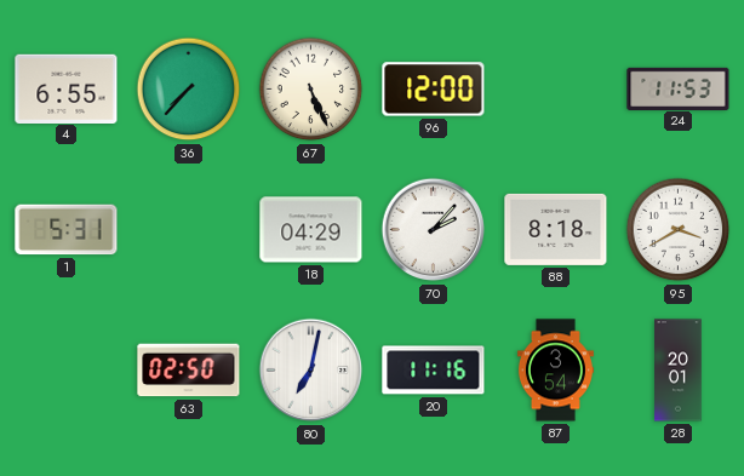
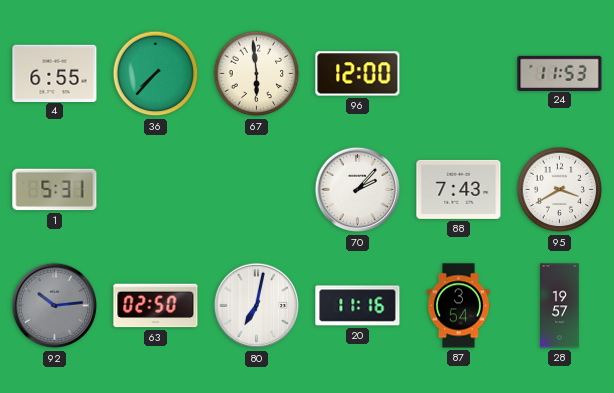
67: 5:26 -> 5:59 (257, 74)
18: 04:29 -> none (311, 230)
88: 8:18 -> 7:43 (459, 189)
92: none -> 10:14 (55, 306)
28: 20:01 -> 19:57 (560, 306)
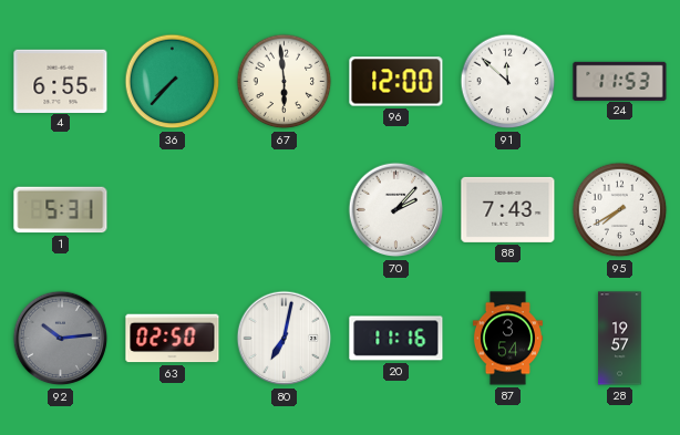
91: none -> 11:52 (508, 82)
95: 3:40 -> 7:40 (620, 210)
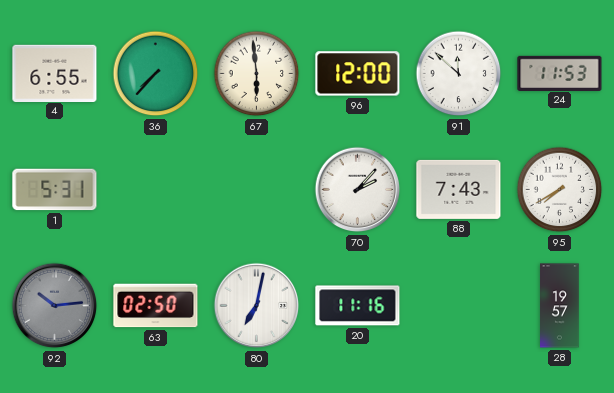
87: 3:54 -> none (507, 339)
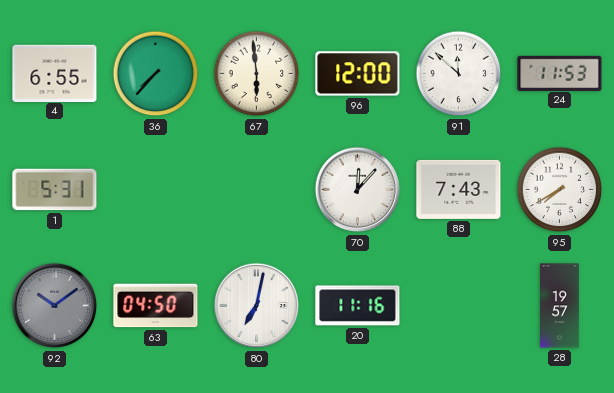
70: 2:07 -> 12:07 (358, 190)
92: 10:14 -> 10:09 (55, 306)
63: 02:50 -> 04:50 (156, 306)
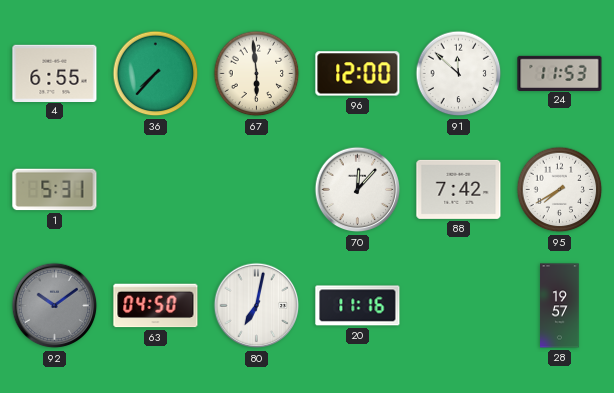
88: 7:43 -> 7:42 (459, 189)
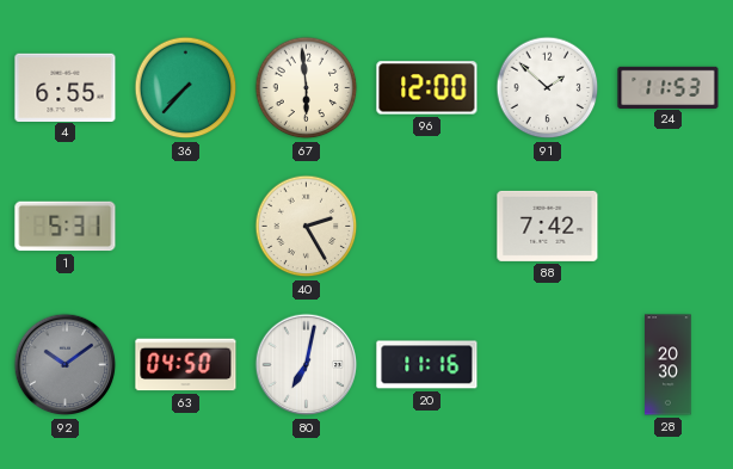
91: 11:52 -> 1:52 (548, 88)
40: none -> 2:25 (307, 227)
70: 12:07 -> none (358, 190)
95: 7:40 -> none (560, 190)
28: 19:57 -> 20:30 (669, 365)
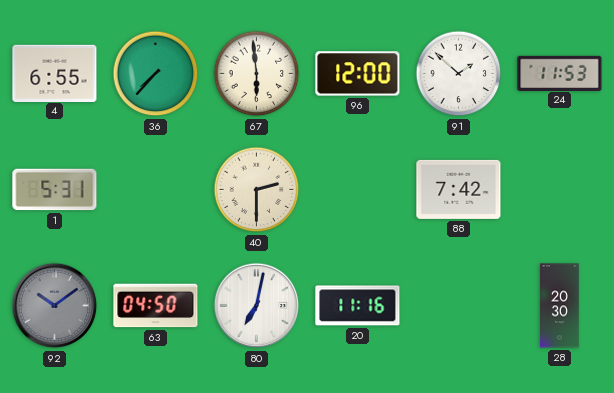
40: 2:25 -> 2:30 (257, 190)
